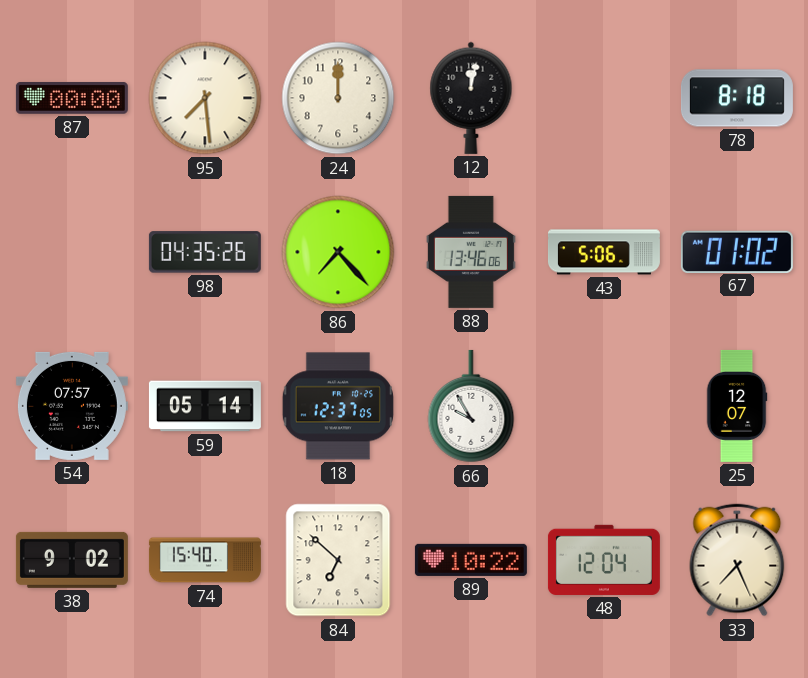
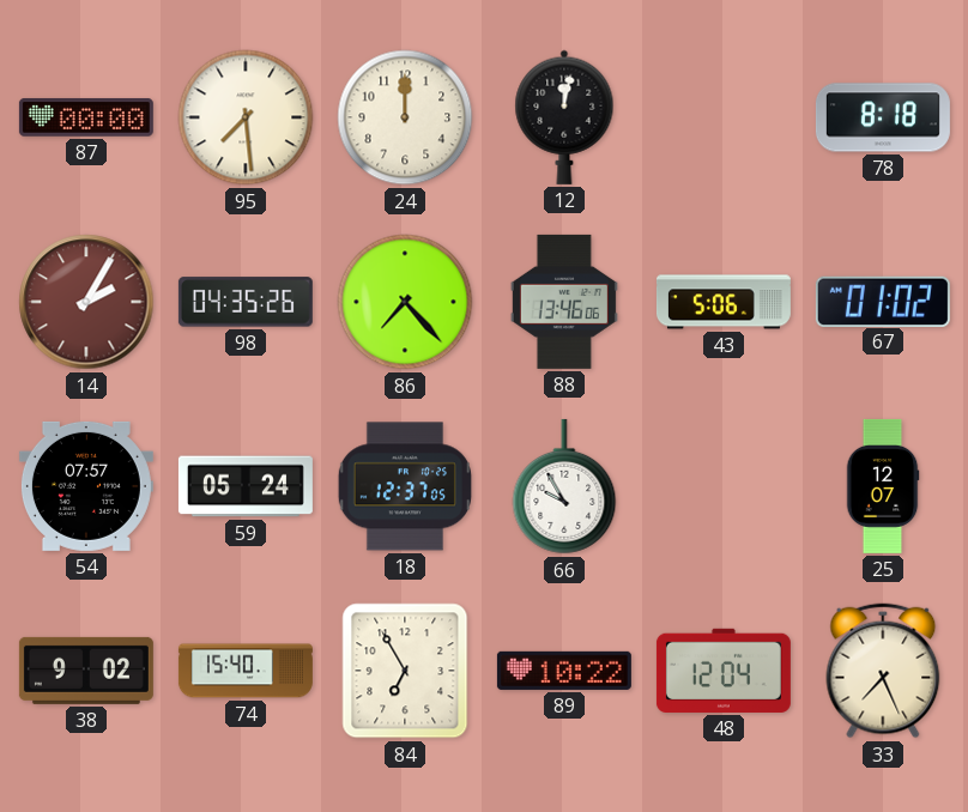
14: none -> 2:05 (86, 302)
59: 05:14 -> 05:24 (246, 486)
84: 6:52 -> 6:55 (405, 671)
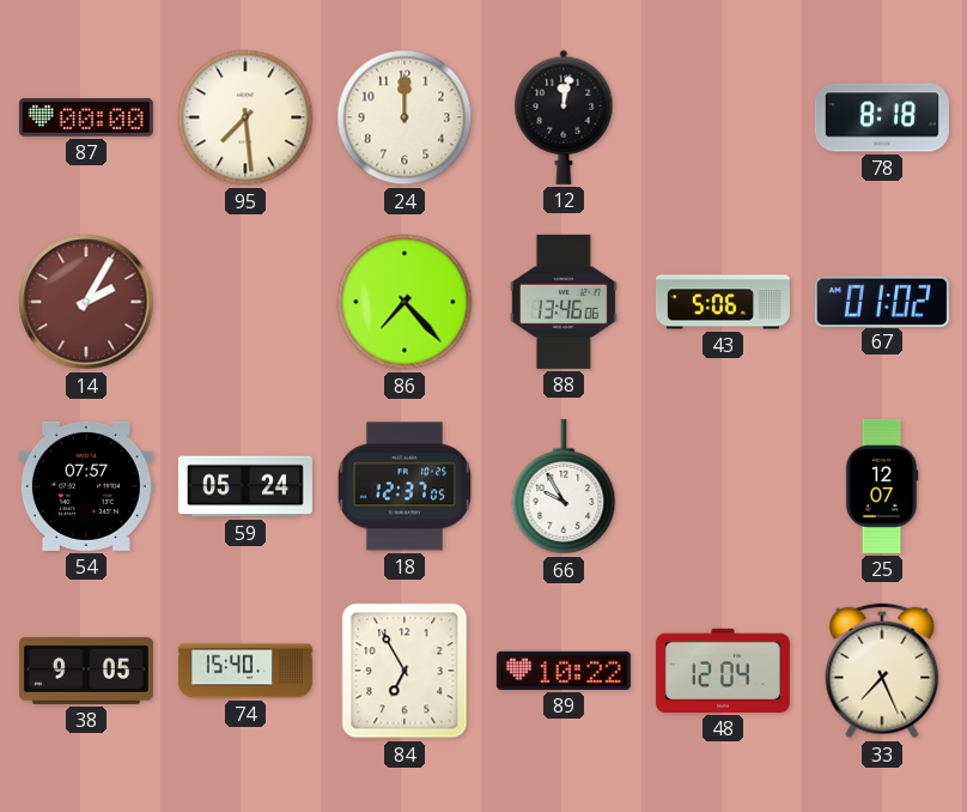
98: 04:35 -> none (246, 302)
38: 9:02 -> 9:05 (86, 671)
